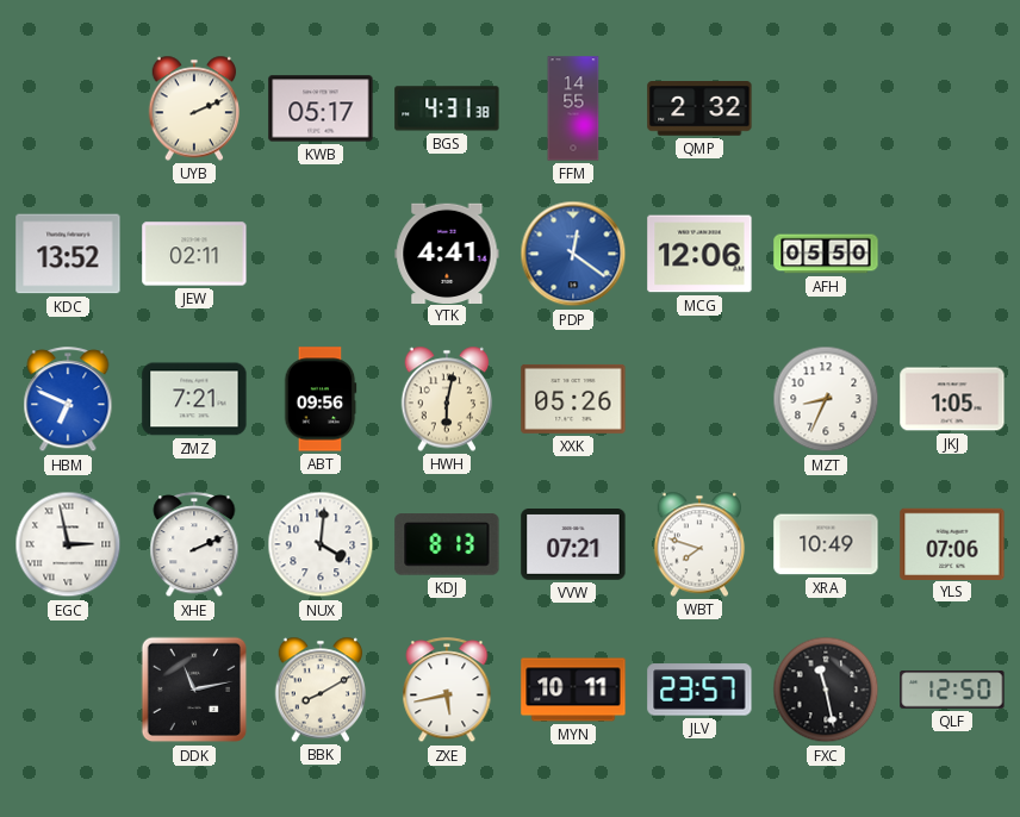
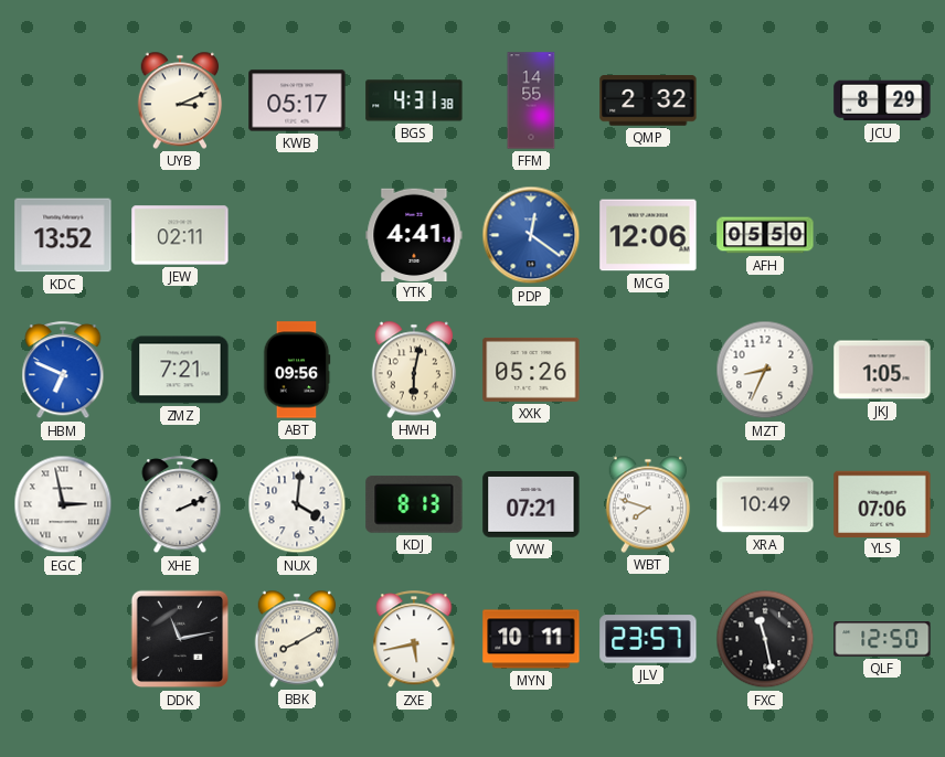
UYB: 2:11 -> 3:11 (180, 100)
JCU: none -> 8:29 (882, 100)
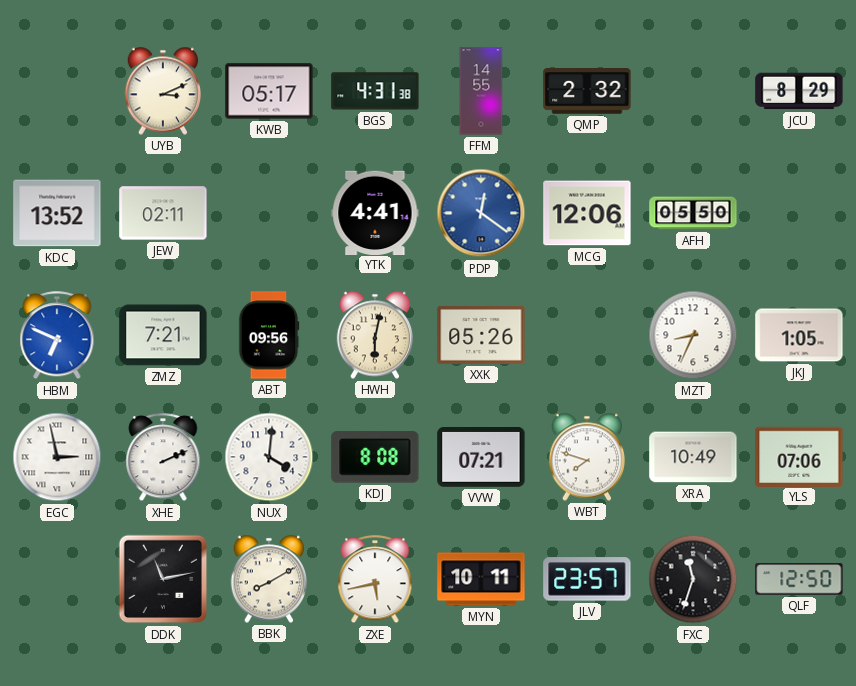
KDJ: 8:13 -> 8:08 (375, 457)
FXC: 11:28 -> 11:33 (693, 579)
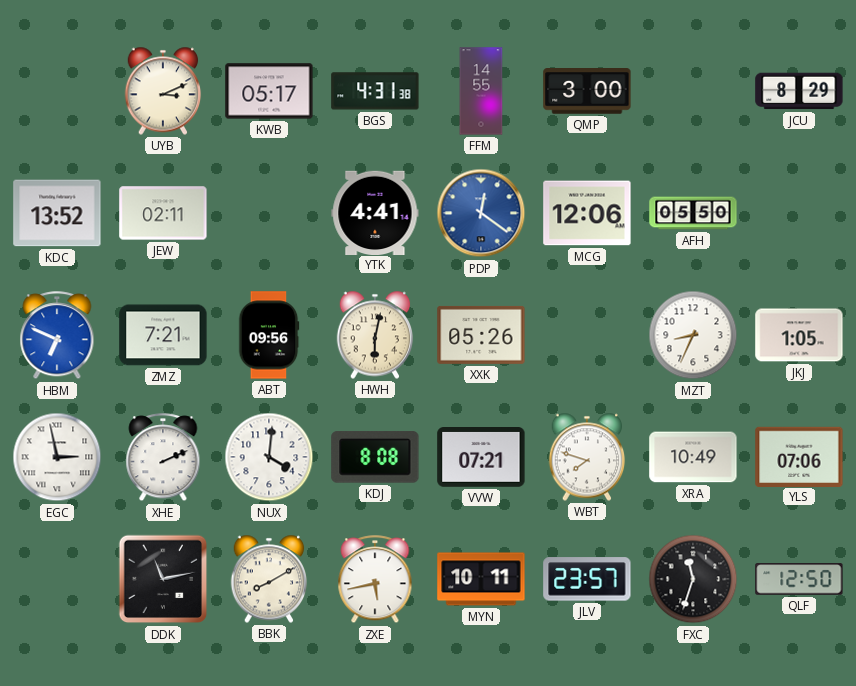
QMP: 2:32 -> 3:00 (587, 91)
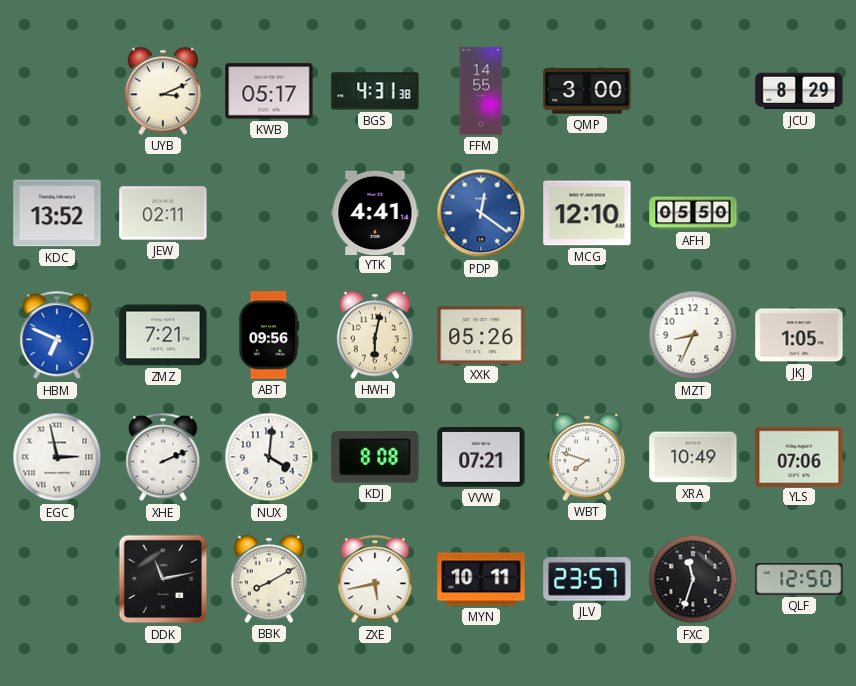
MCG: 12:06 -> 12:10 (587, 213)
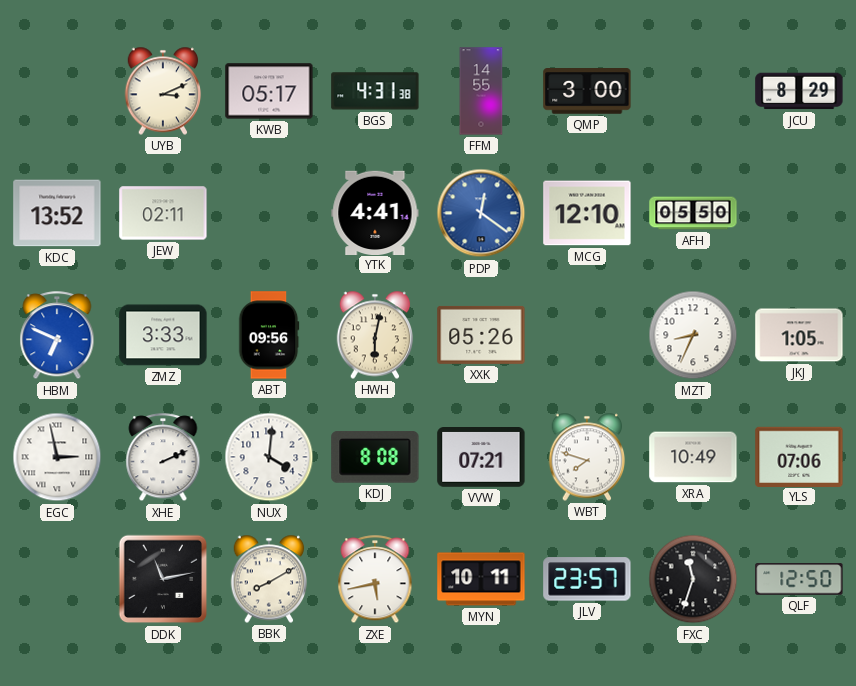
ZMZ: 7:21 -> 3:33 (163, 335)
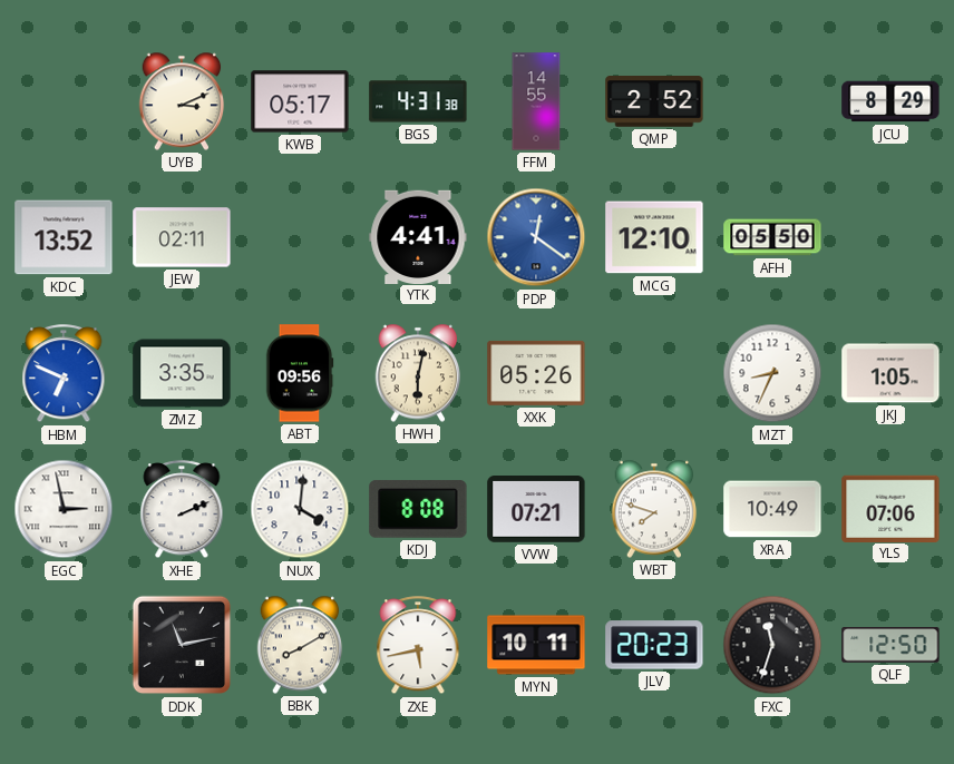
QMP: 3:00 -> 2:52 (654, 101)
ZMZ: 3:33 -> 3:35 (182, 373)
JLV: 23:57 -> 20:23 (654, 645)
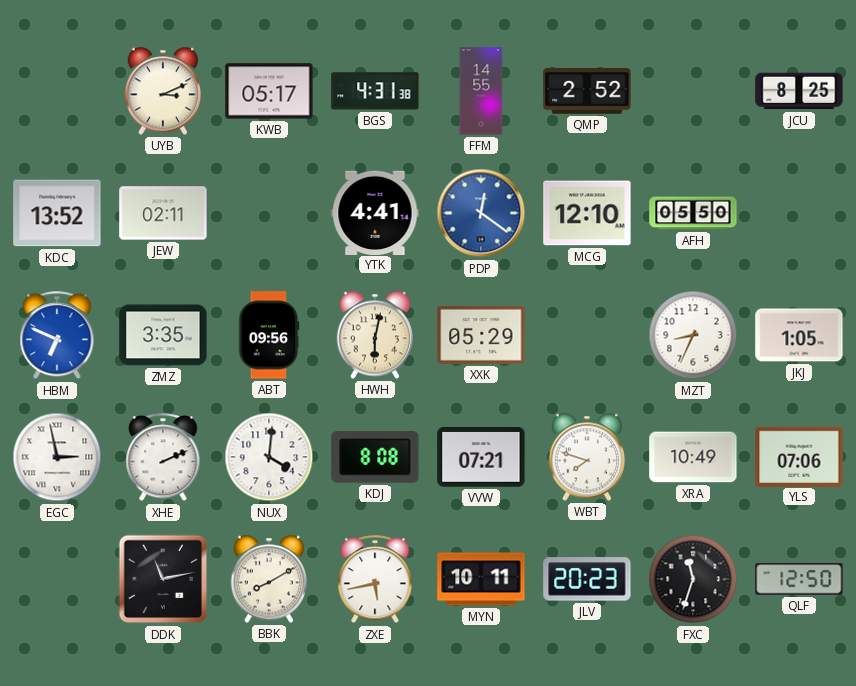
JCU: 8:29 -> 8:25 (799, 91)
XXK: 05:26 -> 05:29 (481, 335)
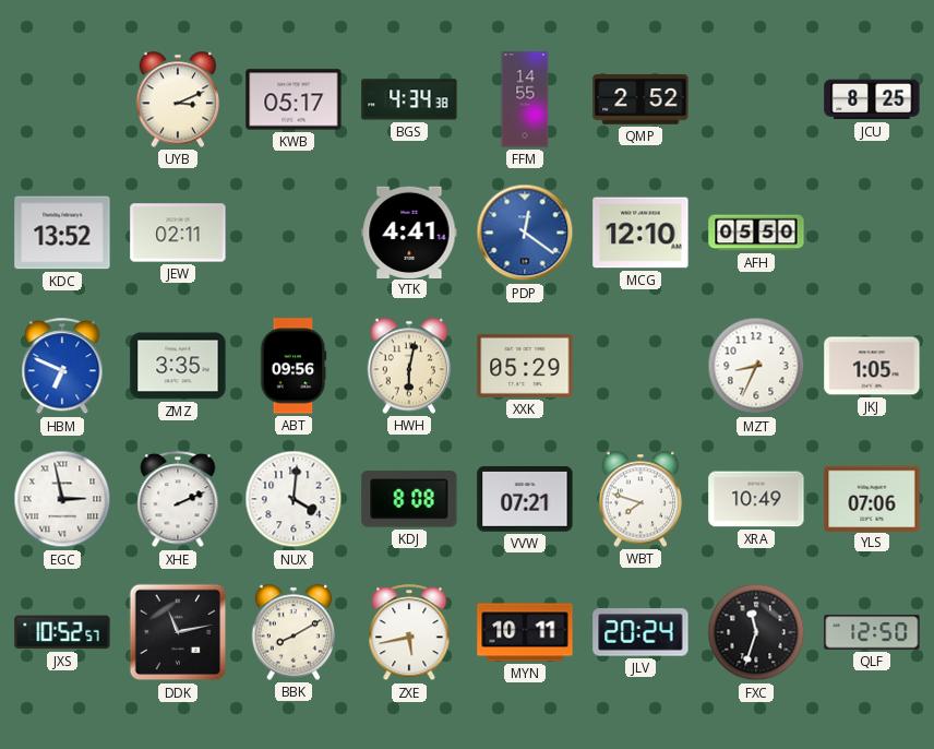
BGS: 4:31 -> 4:34 (409, 99)
JXS: none -> 10:52 (62, 632)
JLV: 20:23 -> 20:24 (640, 632)
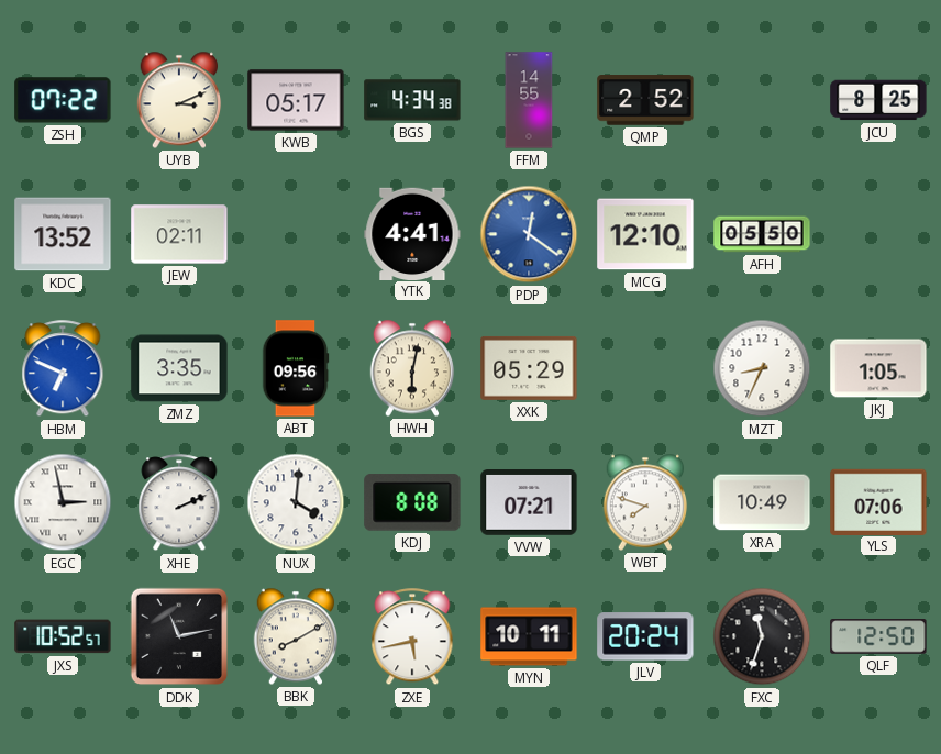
ZSH: none -> 07:22 (63, 100)
